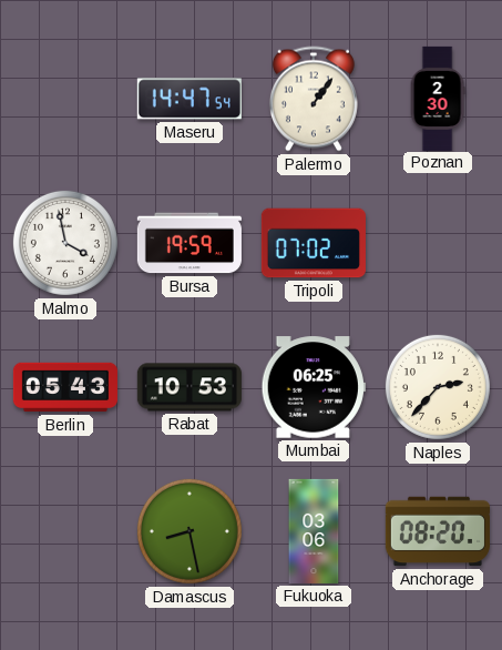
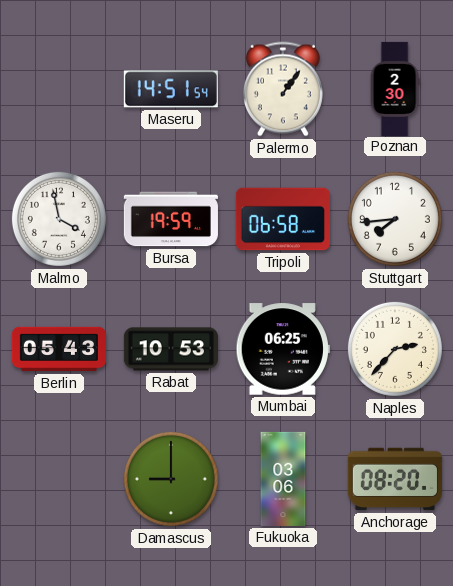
Maseru: 14:47 -> 14:51 (171, 89)
Tripoli: 07:02 -> 06:58 (283, 219)
Stuttgart: none -> 7:44 (395, 219)
Damascus: 8:28 -> 9:00 (171, 479)
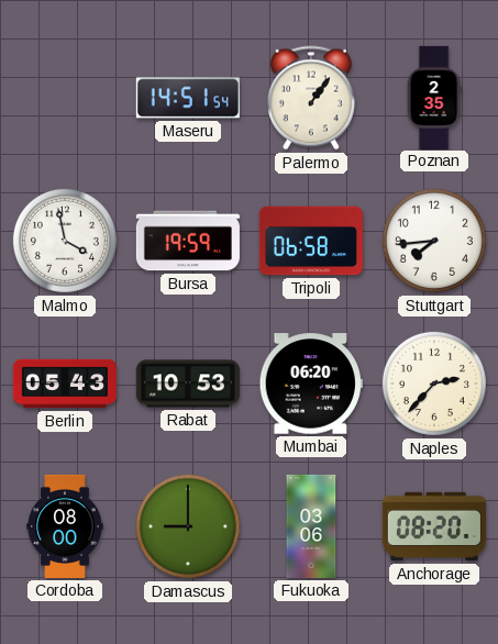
Poznan: 2:30 -> 2:35 (434, 97)
Mumbai: 06:25 -> 06:20 (311, 384)
Cordoba: none -> 08:00 (65, 526)
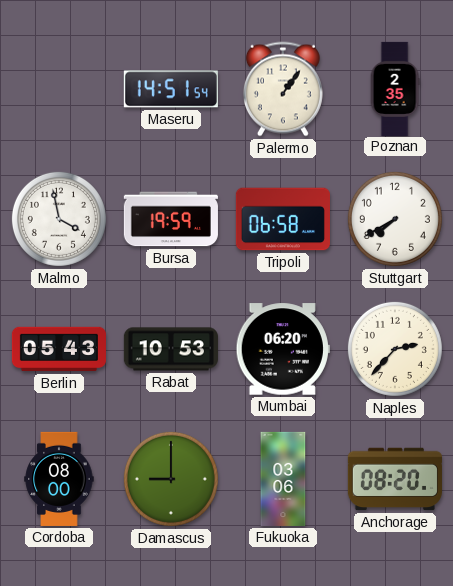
Stuttgart: 7:44 -> 7:40 (395, 219)
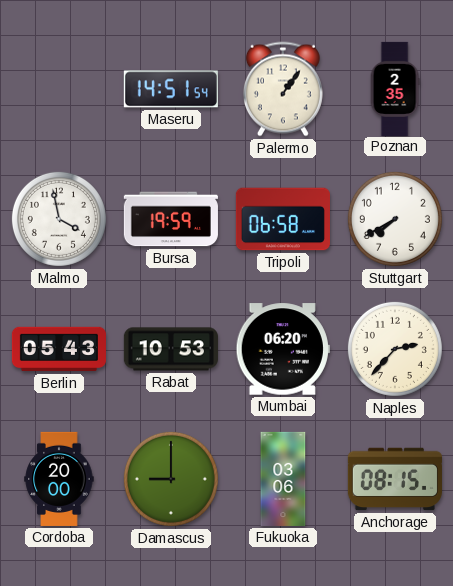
Cordoba: 08:00 -> 20:00 (59, 479)
Anchorage: 08:20 -> 08:15 (395, 479)
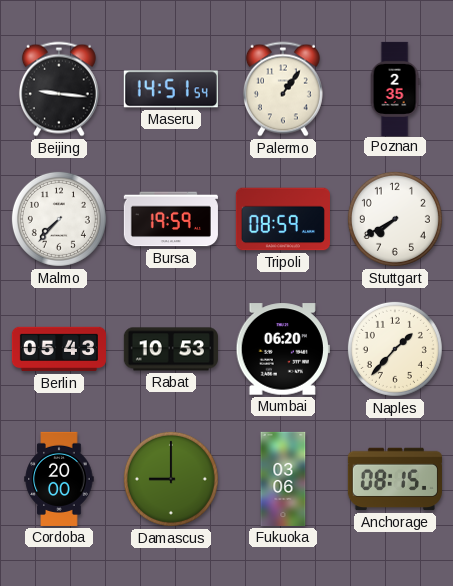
Beijing: none -> 9:16 (59, 89)
Malmo: 3:58 -> 7:37 (59, 219)
Tripoli: 06:58 -> 08:59 (283, 219)
Naples: 2:37 -> 1:37 (395, 349)
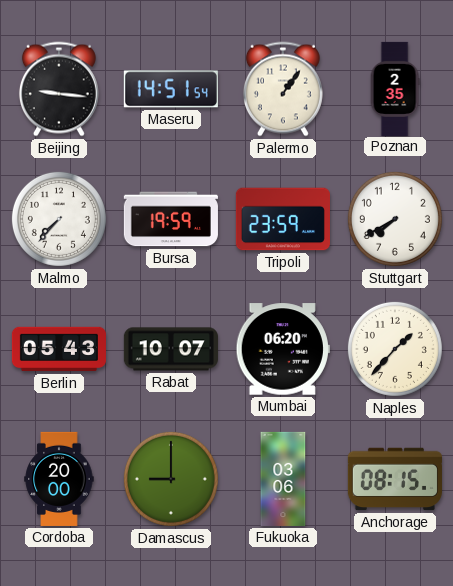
Tripoli: 08:59 -> 23:59 (283, 219)
Rabat: 10:53 -> 10:07 (171, 349)
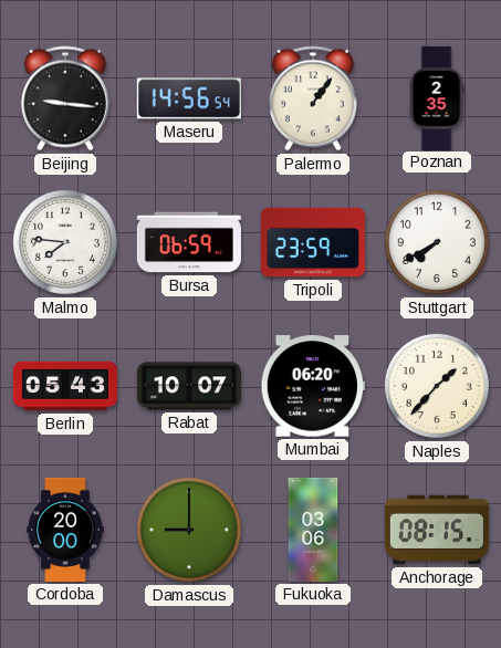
Maseru: 14:51 -> 14:56 (189, 98)
Malmo: 7:37 -> 7:46 (65, 242)
Bursa: 19:59 -> 06:59 (189, 242)
